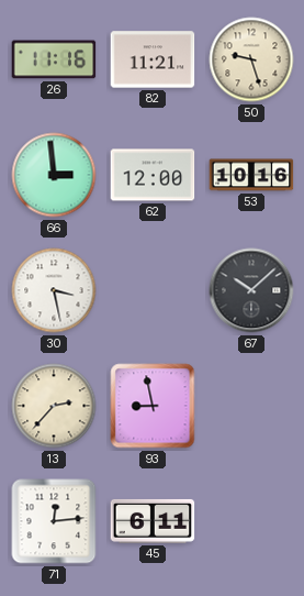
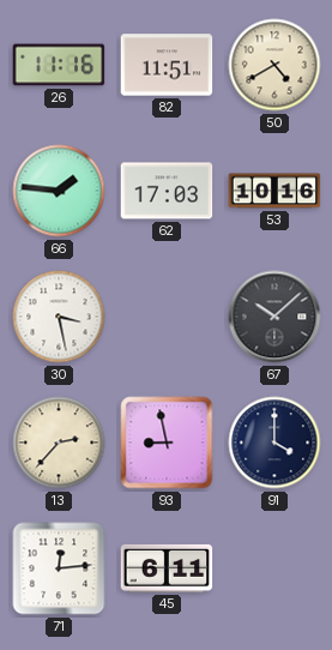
82: 11:21 -> 11:51 (167, 65)
50: 9:27 -> 4:40 (274, 65)
66: 2:59 -> 1:46 (59, 191)
62: 12:00 -> 17:03 (167, 191)
91: none -> 4:00 (274, 443)
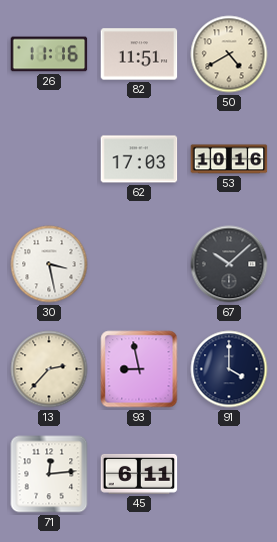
66: 1:46 -> none (59, 191)
